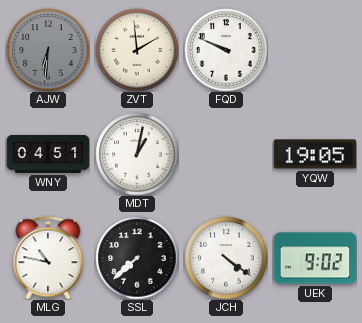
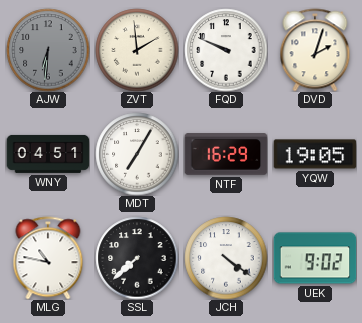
DVD: none -> 2:03 (315, 50)
MDT: 1:02 -> 7:05 (137, 154)
NTF: none -> 16:29 (226, 154)
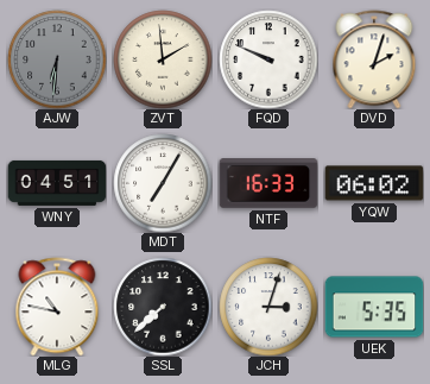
NTF: 16:29 -> 16:33 (268, 183)
YQW: 19:05 -> 06:02 (374, 183)
JCH: 4:21 -> 3:03 (268, 307)
UEK: 9:02 -> 5:35 (374, 307)
